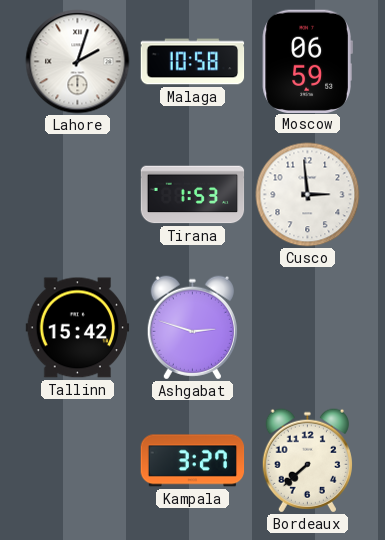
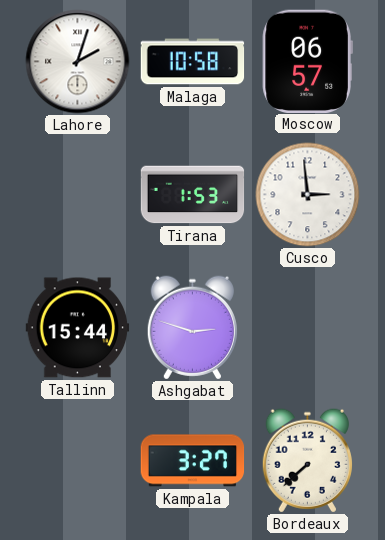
Moscow: 06:59 -> 06:57 (307, 61)
Tallinn: 15:42 -> 15:44 (78, 328)
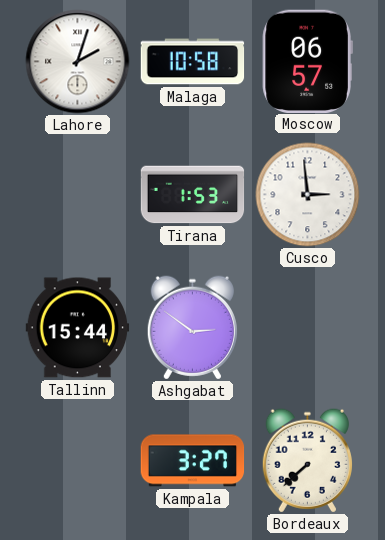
Ashgabat: 2:48 -> 2:51 (192, 328)
